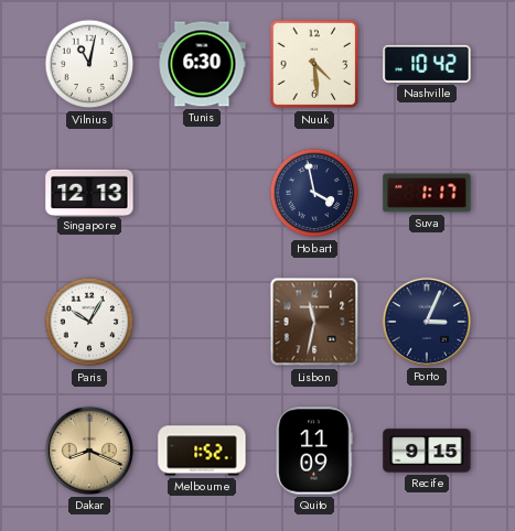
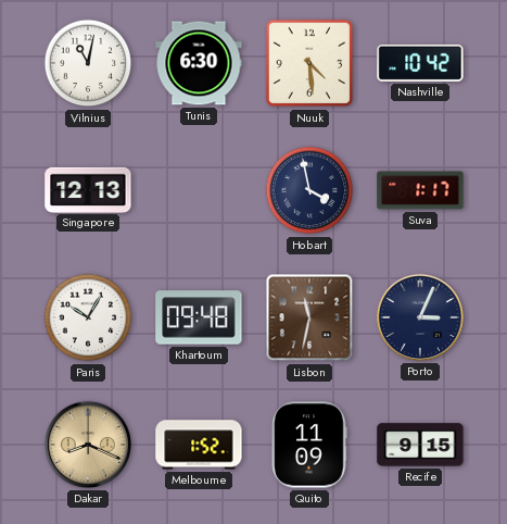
Khartoum: none -> 09:48 (199, 317)
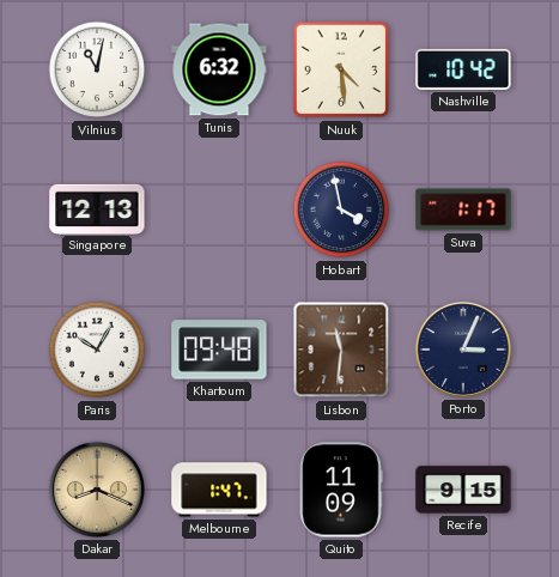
Tunis: 6:30 -> 6:32 (219, 69)
Lisbon: 11:32 -> 11:31 (341, 350)
Melbourne: 1:52 -> 1:47 (219, 490)
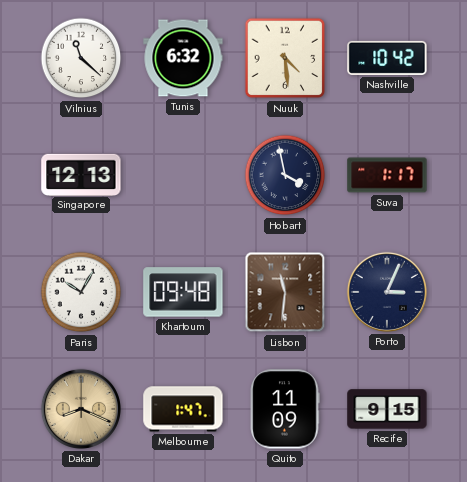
Vilnius: 11:02 -> 11:22 (81, 58)
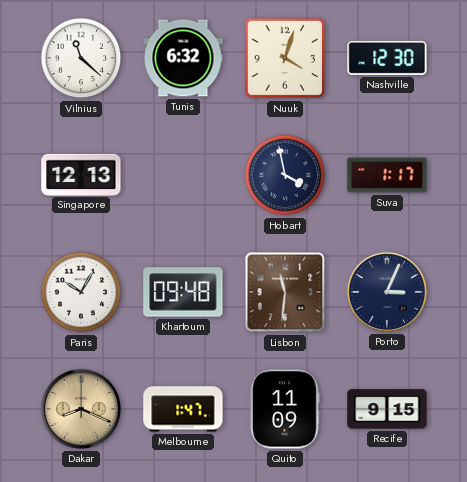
Nuuk: 4:29 -> 4:03 (285, 58)
Nashville: 10:42 -> 12:30 (387, 58)
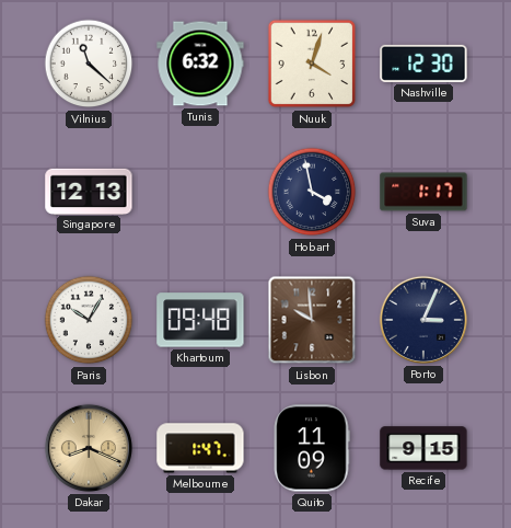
Lisbon: 11:31 -> 9:59 (312, 320)
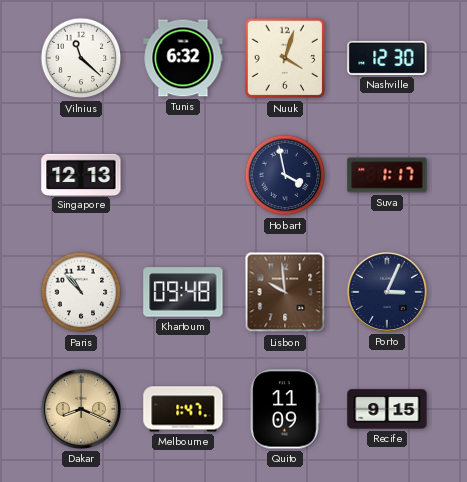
Paris: 10:05 -> 10:53 (81, 292)
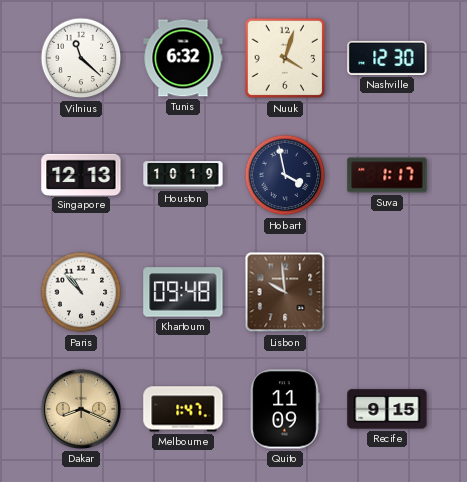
Houston: none -> 10:19 (183, 175)
Porto: 3:04 -> none (387, 292)
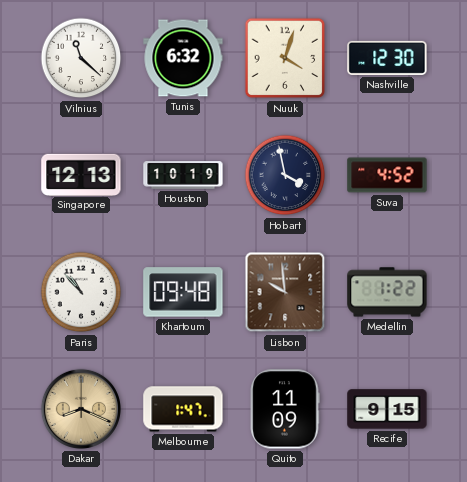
Suva: 1:17 -> 4:52 (387, 175)
Medellin: none -> 1:22 (387, 292)
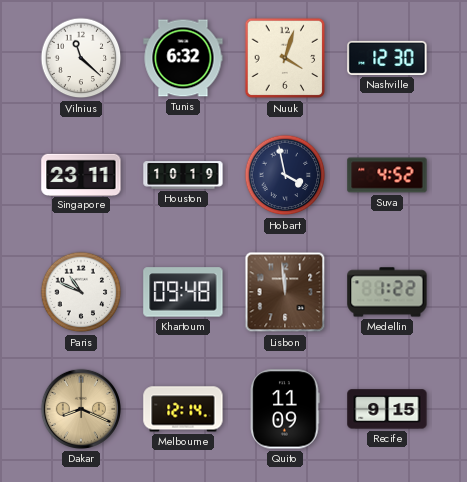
Singapore: 12:13 -> 23:11 (81, 174)
Paris: 10:53 -> 10:49 (81, 292)
Lisbon: 9:59 -> 11:59 (285, 292)
Melbourne: 1:47 -> 12:14 (183, 409)
